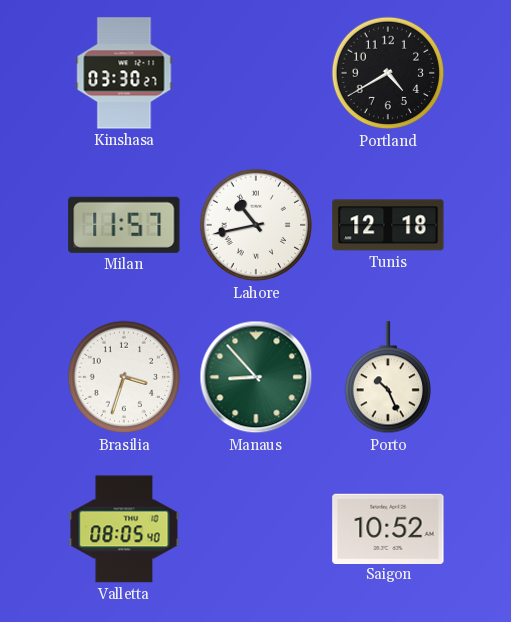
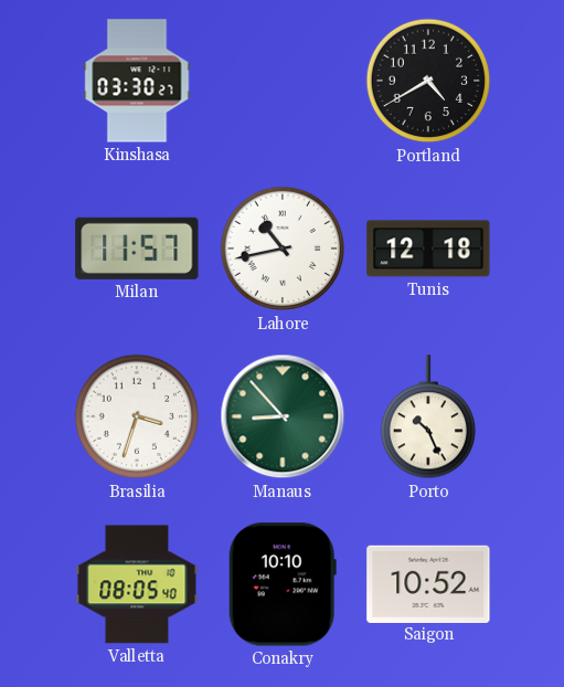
Conakry: none -> 10:10 (283, 584)
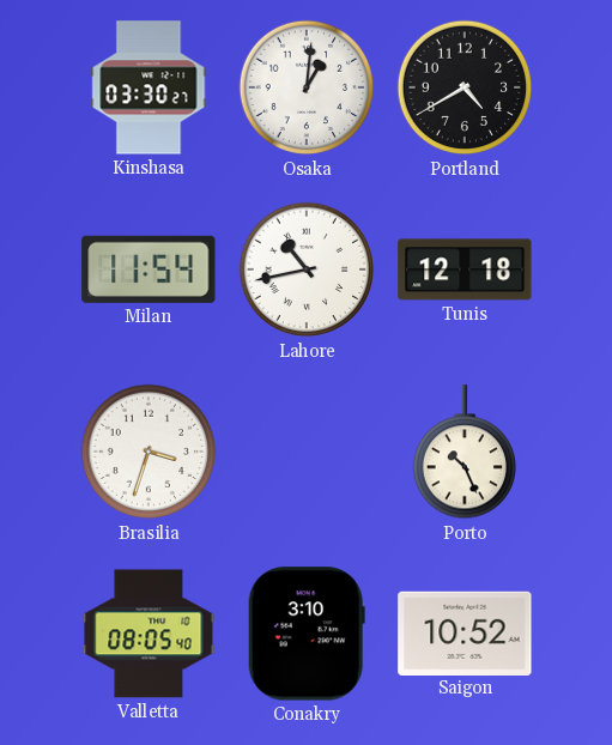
Osaka: none -> 1:01 (307, 87)
Milan: 11:57 -> 11:54 (149, 269)
Manaus: 8:53 -> none (283, 416)
Conakry: 10:10 -> 3:10 (307, 634)
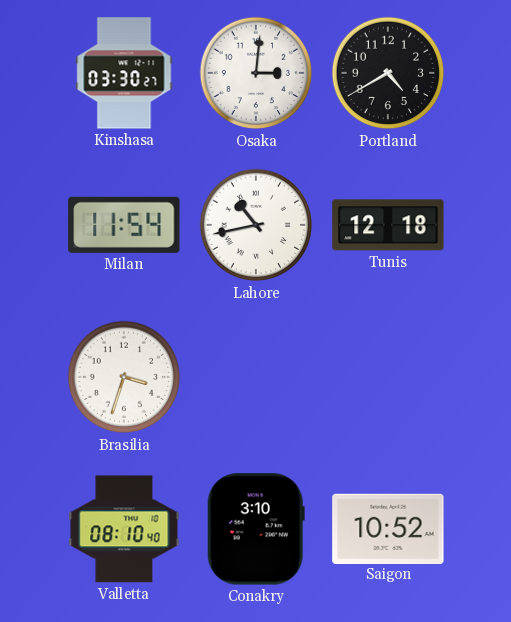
Osaka: 1:01 -> 3:01 (256, 73)
Porto: 10:26 -> none (463, 453)
Valletta: 08:05 -> 08:10 (124, 529)
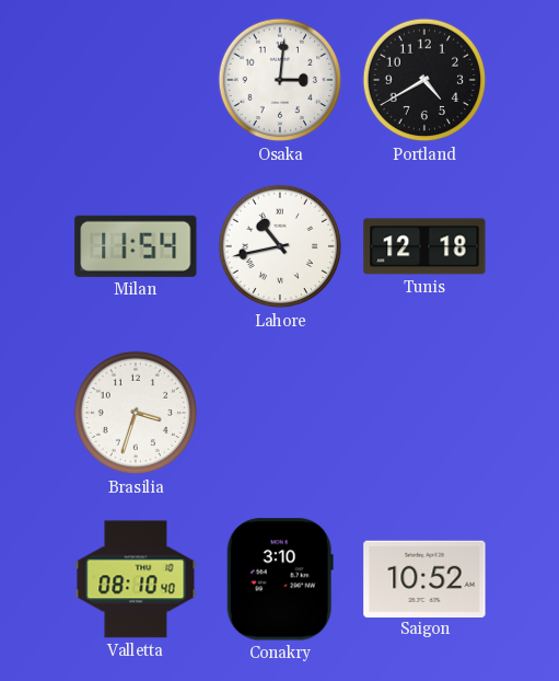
Kinshasa: 03:30 -> none (124, 73)
